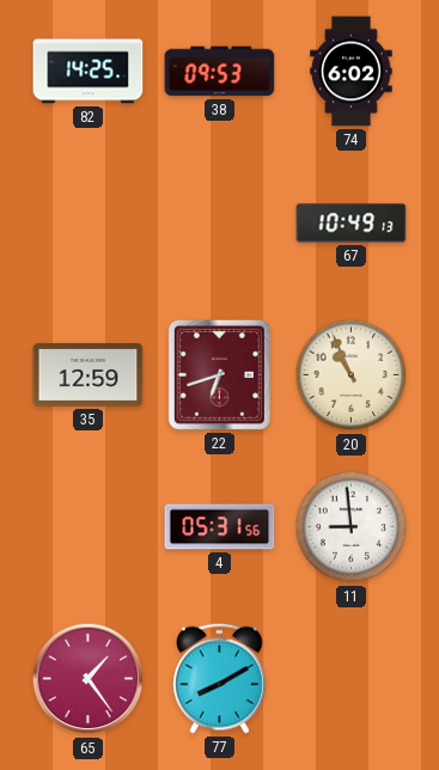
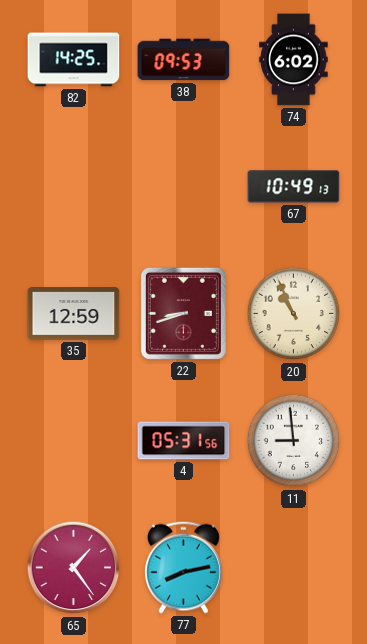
22: 6:42 -> 8:42 (183, 313)
77: 8:10 -> 8:13 (184, 567)
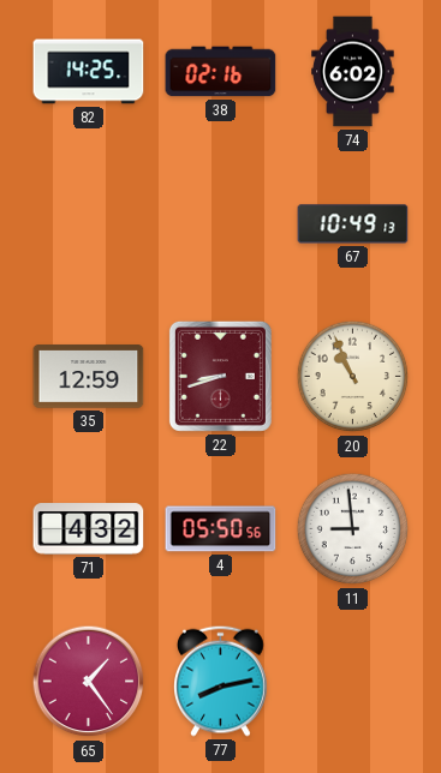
38: 09:53 -> 02:16 (221, 72)
71: none -> 4:32 (89, 529)
4: 05:31 -> 05:50 (221, 529)
